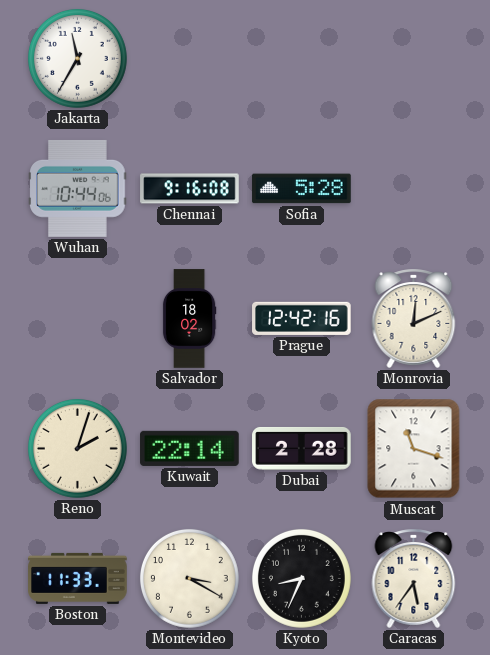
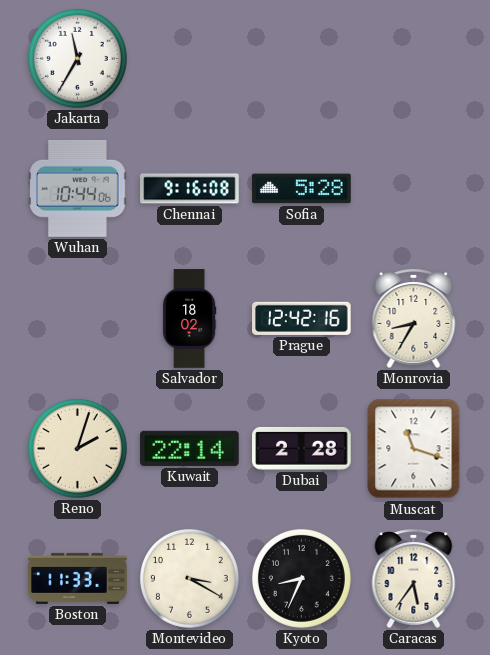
Monrovia: 12:11 -> 8:35 (414, 318)
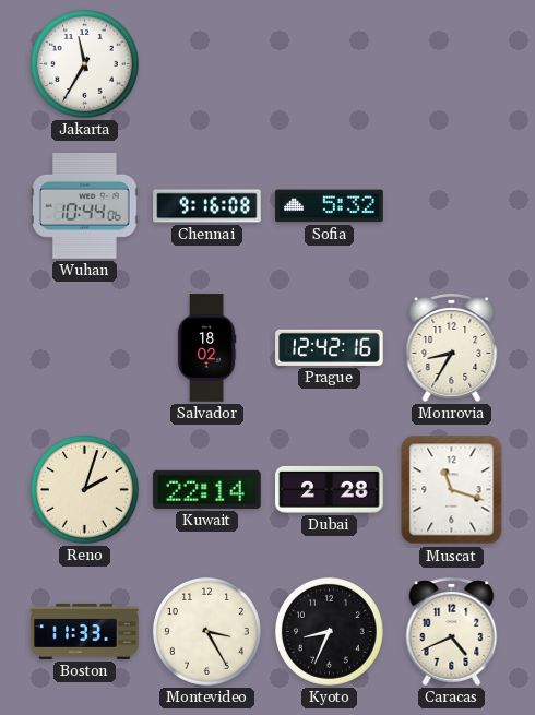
Sofia: 5:28 -> 5:32 (330, 206)
Montevideo: 3:20 -> 3:25 (206, 631)
Caracas: 5:36 -> 4:41 (452, 631)
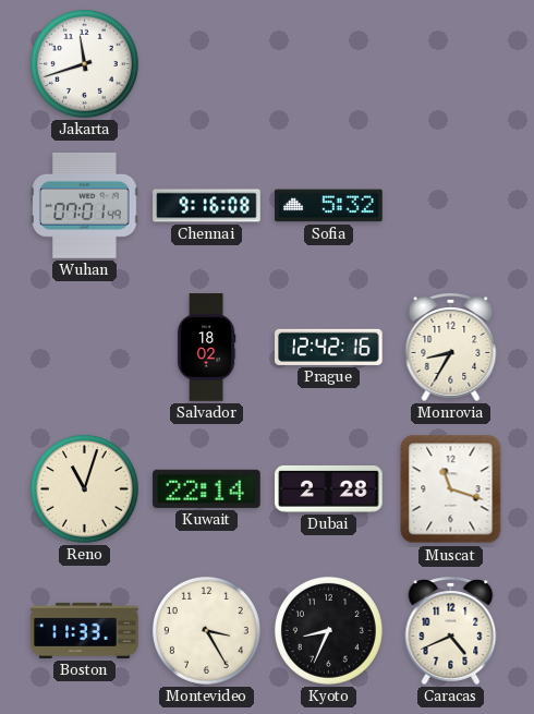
Jakarta: 11:35 -> 11:42 (84, 63)
Wuhan: 10:44 -> 07:01 (85, 205)
Reno: 2:03 -> 11:03 (84, 488)
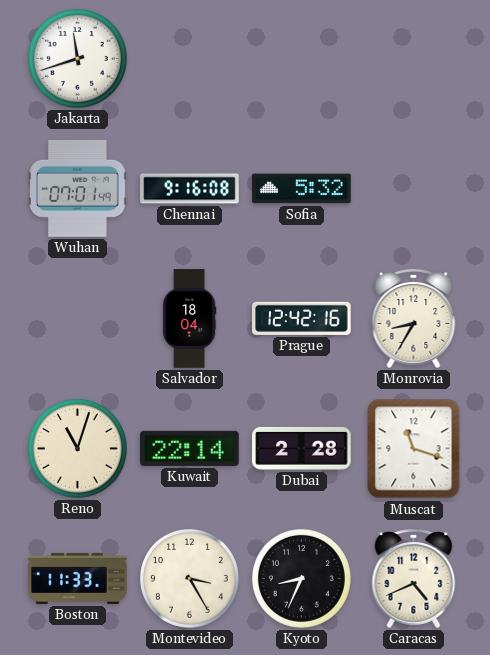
Salvador: 18:02 -> 18:04 (189, 319)
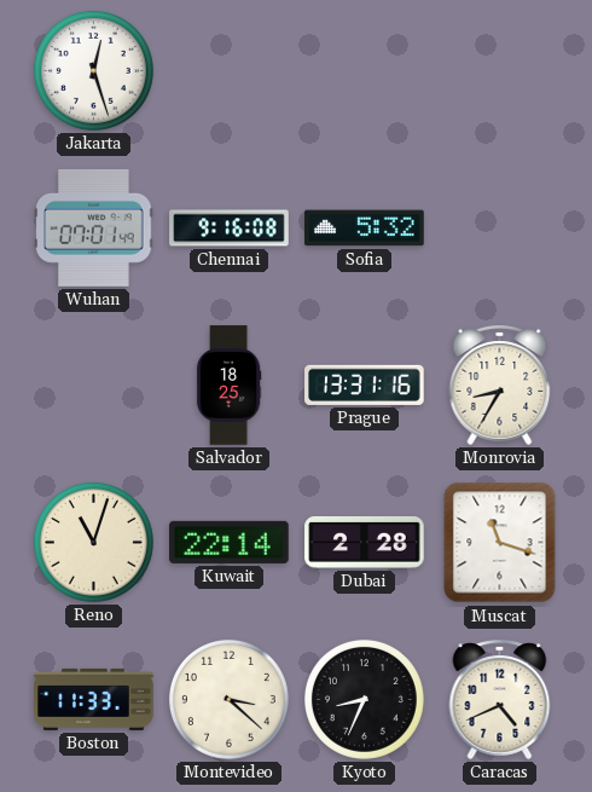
Jakarta: 11:42 -> 12:27 (93, 70)
Salvador: 18:04 -> 18:25 (228, 386)
Prague: 12:42 -> 13:31 (365, 385)
Montevideo: 3:25 -> 3:22 (228, 699)
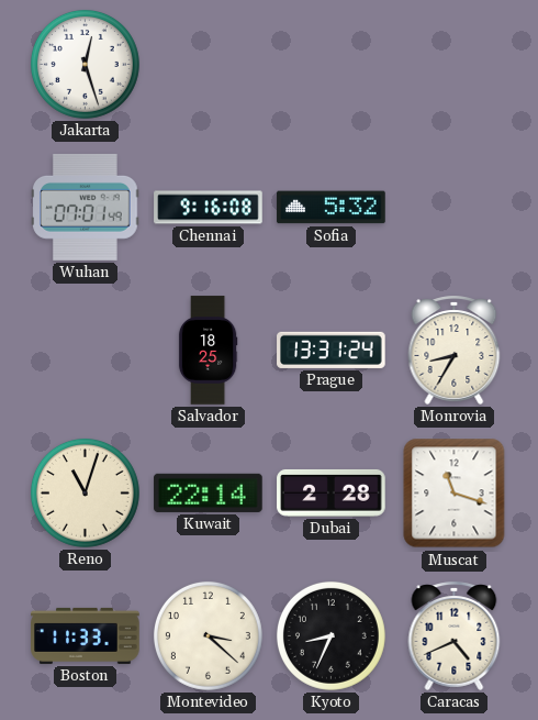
Prague: 13:31:16 -> 13:31:24 (332, 350)
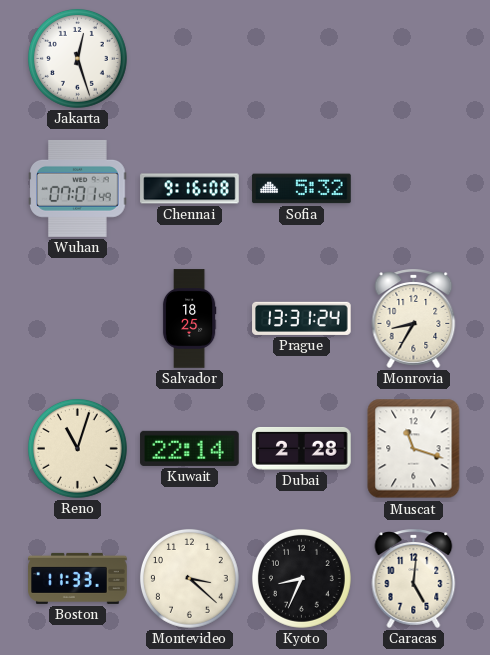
Caracas: 4:41 -> 5:01 (414, 578)
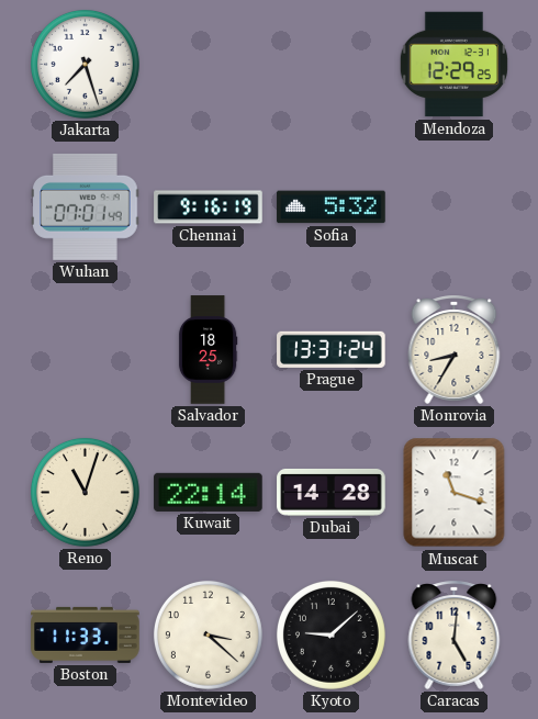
Jakarta: 12:27 -> 7:27 (85, 64)
Mendoza: none -> 12:29 (453, 65)
Chennai: 9:16:08 -> 9:16:19 (209, 207)
Dubai: 2:28 -> 14:28 (332, 493)
Kyoto: 8:34 -> 9:08 (330, 634)
